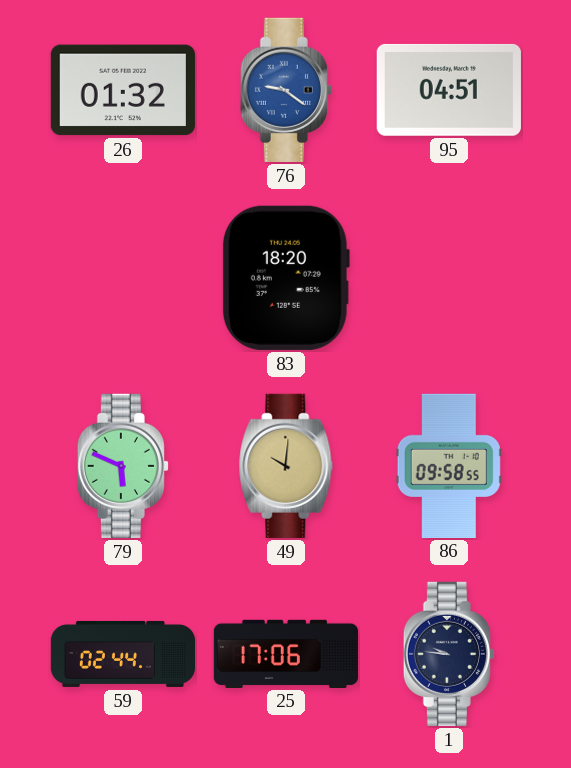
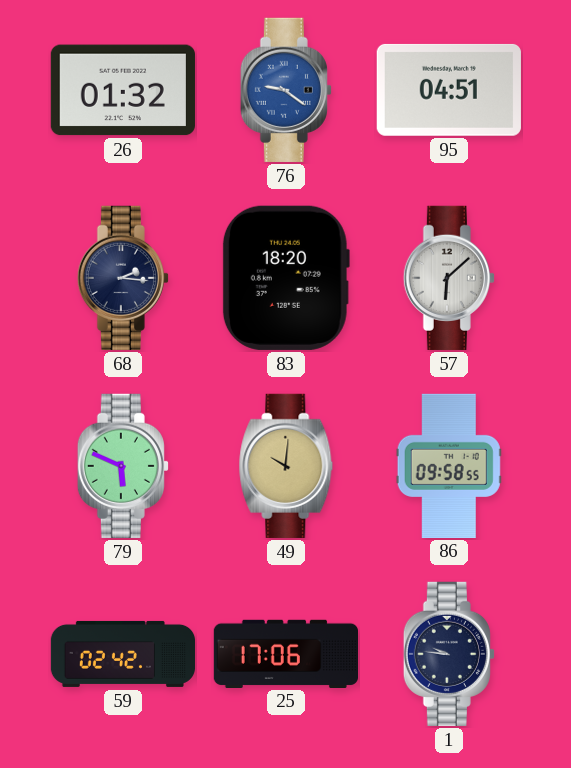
68: none -> 2:16 (123, 278)
57: none -> 6:08 (449, 278)
59: 02:44 -> 02:42 (123, 654)
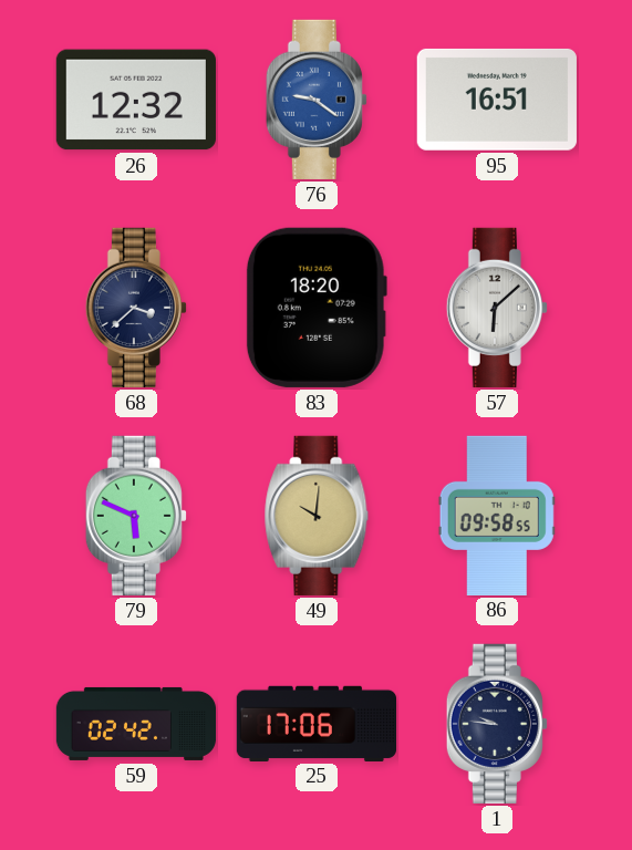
26: 01:32 -> 12:32 (136, 100)
95: 04:51 -> 16:51 (497, 100)
68: 2:16 -> 3:38 (136, 308)
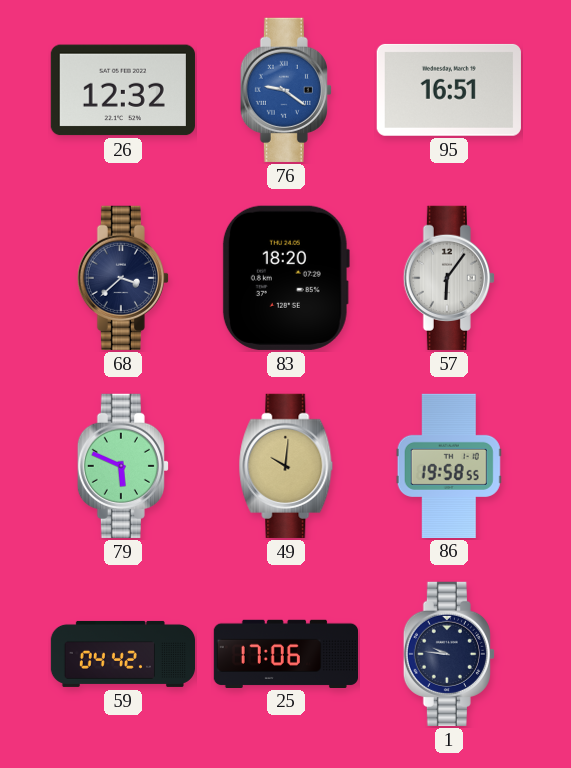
57: 6:08 -> 6:06 (449, 278)
86: 09:58 -> 19:58 (449, 465)
59: 02:42 -> 04:42 (123, 654)
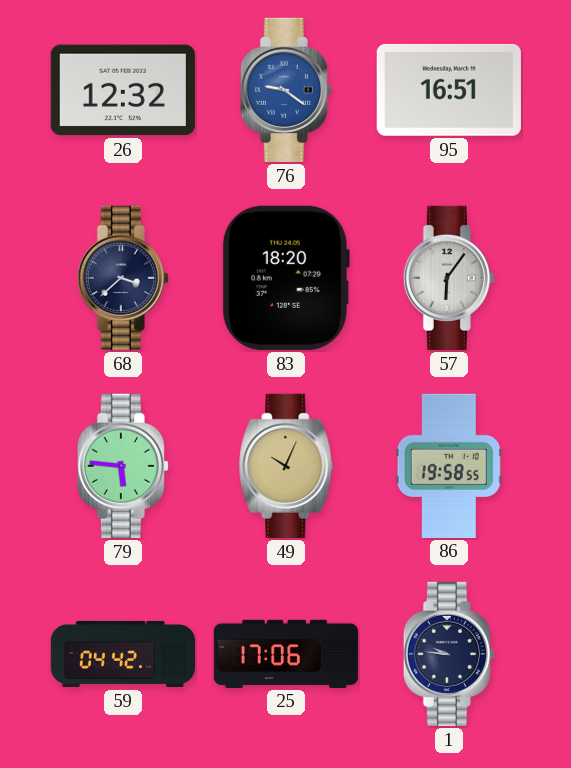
79: 5:49 -> 5:46 (123, 466)
49: 10:01 -> 10:04 (286, 466)
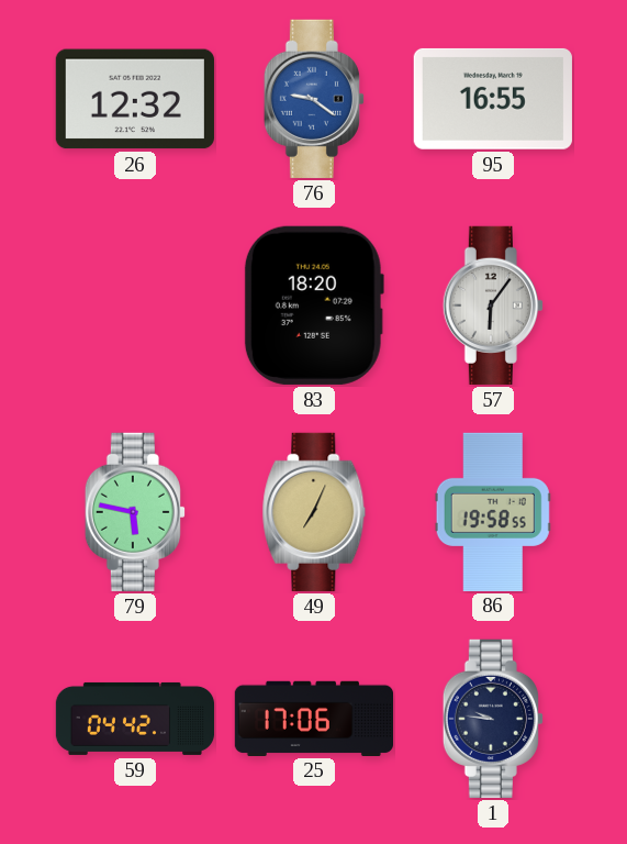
95: 16:51 -> 16:55 (493, 99)
68: 3:38 -> none (123, 278)
79: 5:46 -> 5:47 (135, 512)
49: 10:04 -> 7:04 (314, 512)
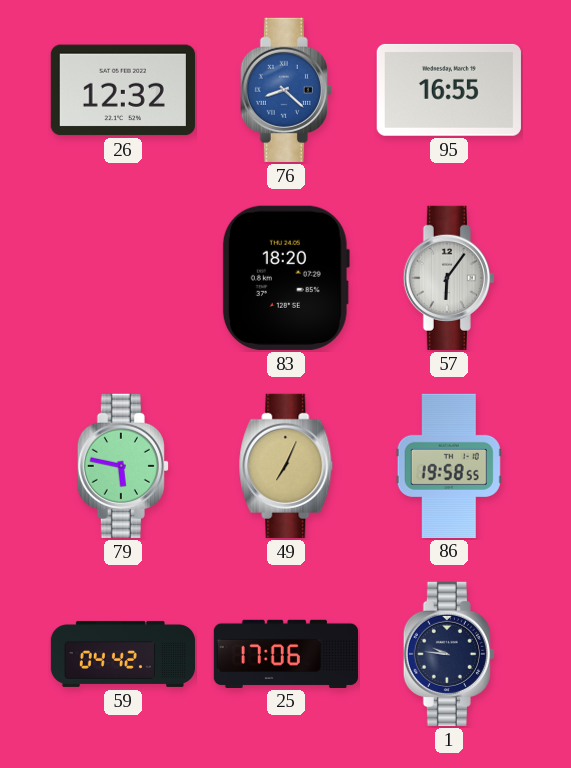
76: 9:21 -> 8:22 (286, 90)
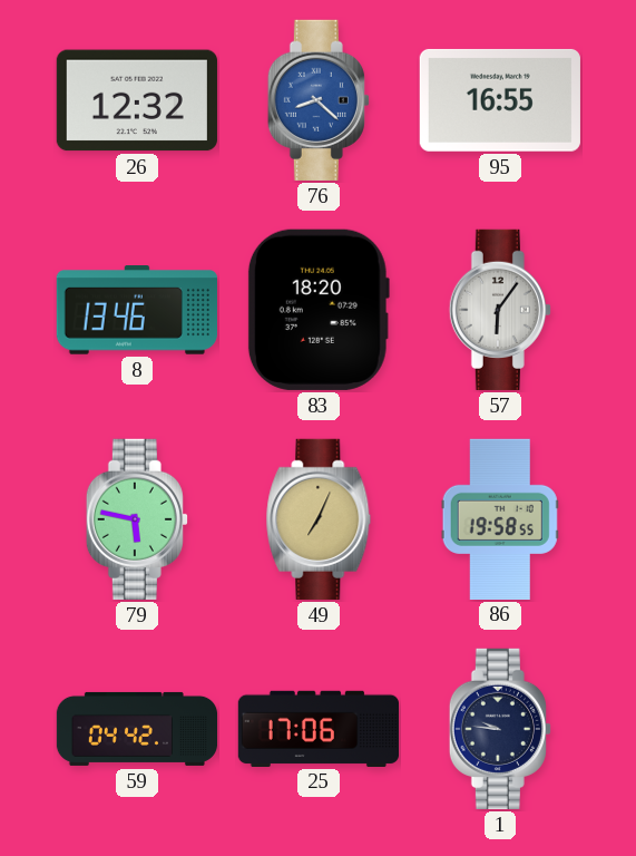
8: none -> 13:46 (137, 310)
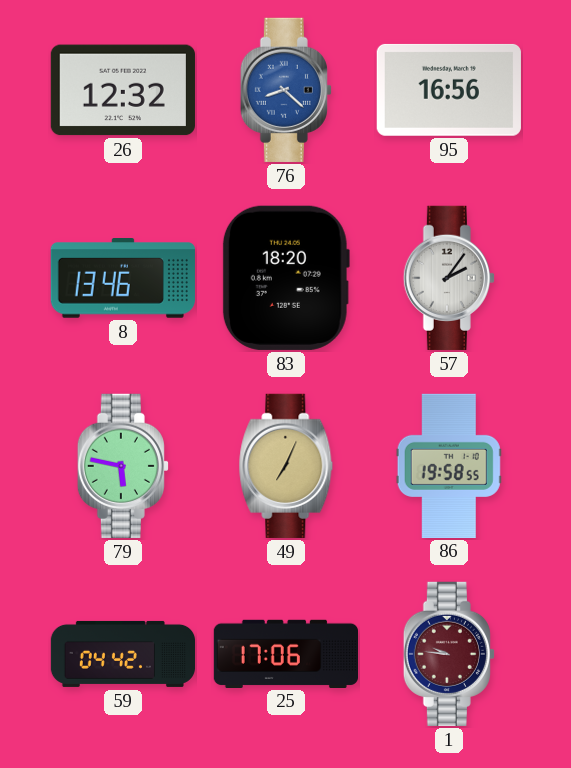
95: 16:55 -> 16:56 (449, 90)
57: 6:06 -> 2:06 (449, 278)
1 dial: navy -> burgundy (449, 654)
